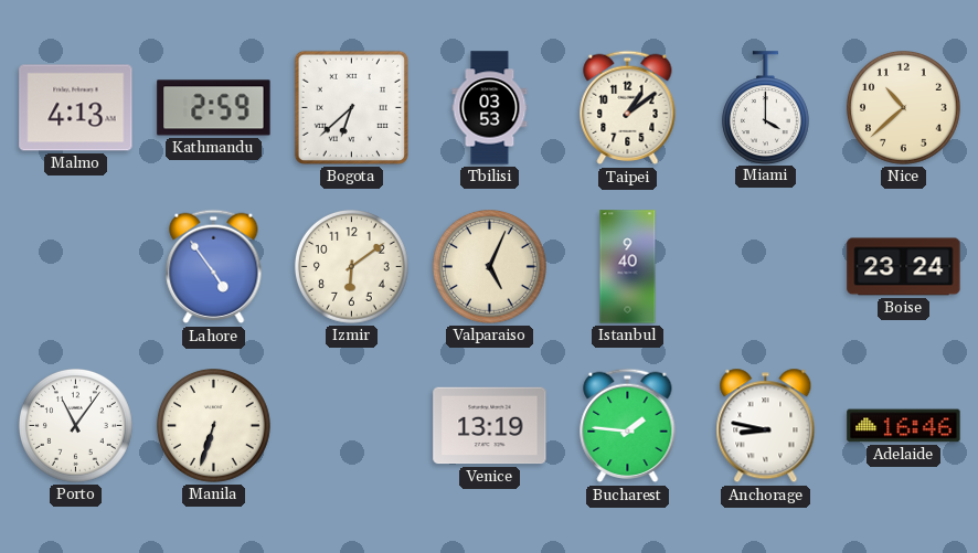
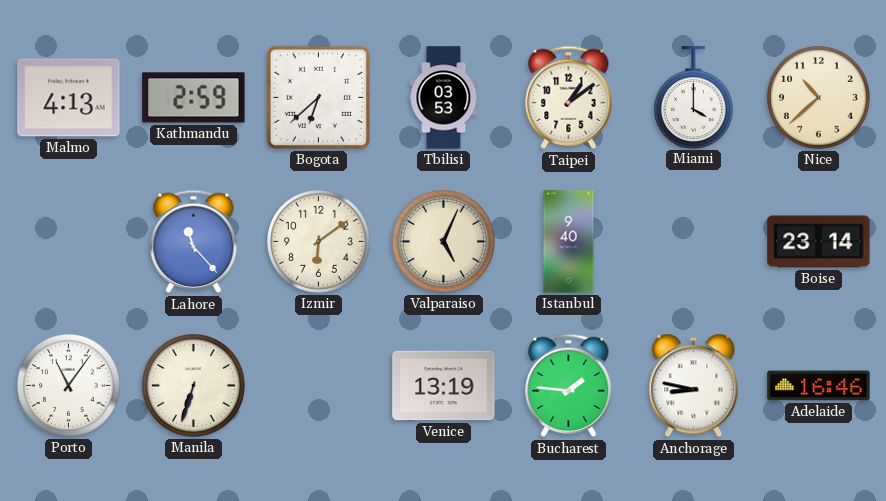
Lahore: 4:54 -> 11:23 (194, 242)
Boise: 23:24 -> 23:14 (819, 242)
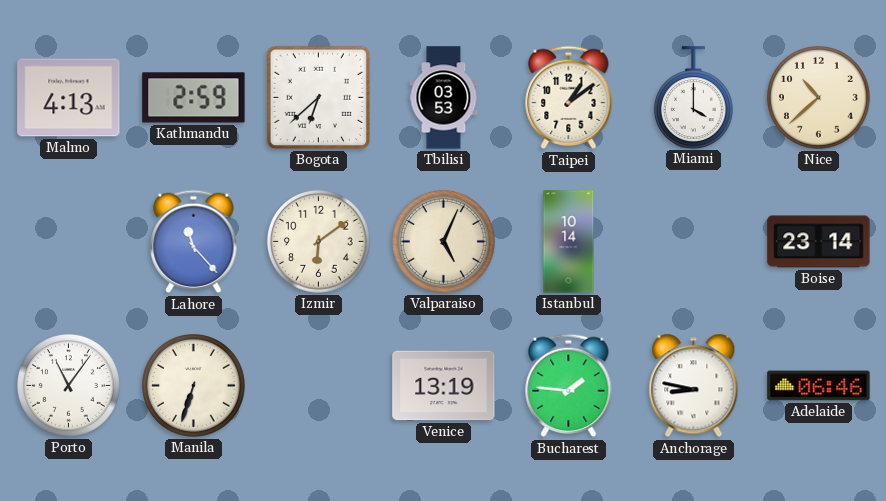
Istanbul: 9:40 -> 10:14 (569, 242)
Adelaide: 16:46 -> 06:46 (819, 386)
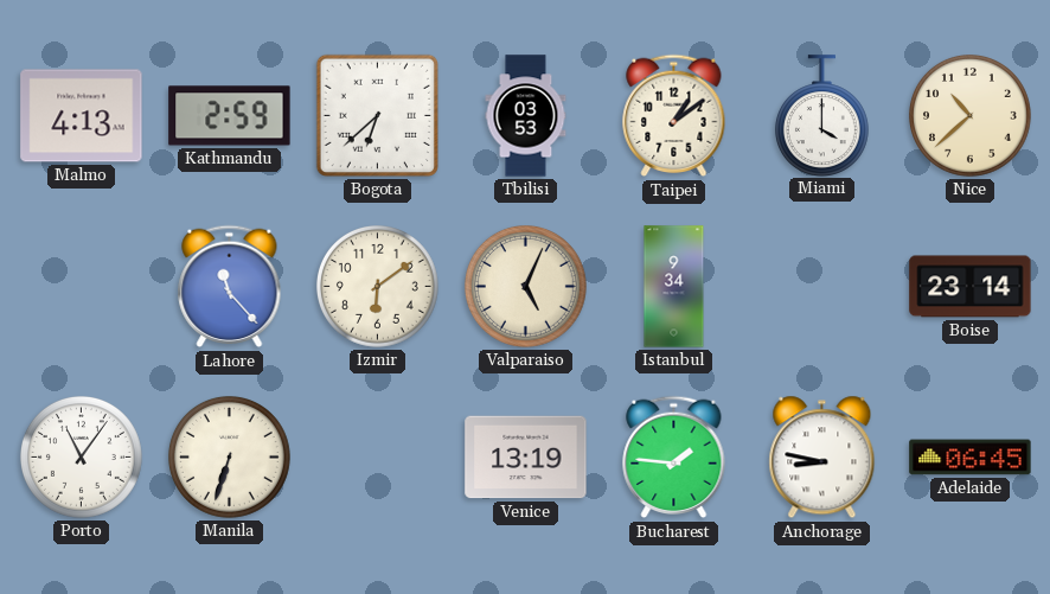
Istanbul: 10:14 -> 9:34 (674, 287)
Adelaide: 06:46 -> 06:45 (971, 458)
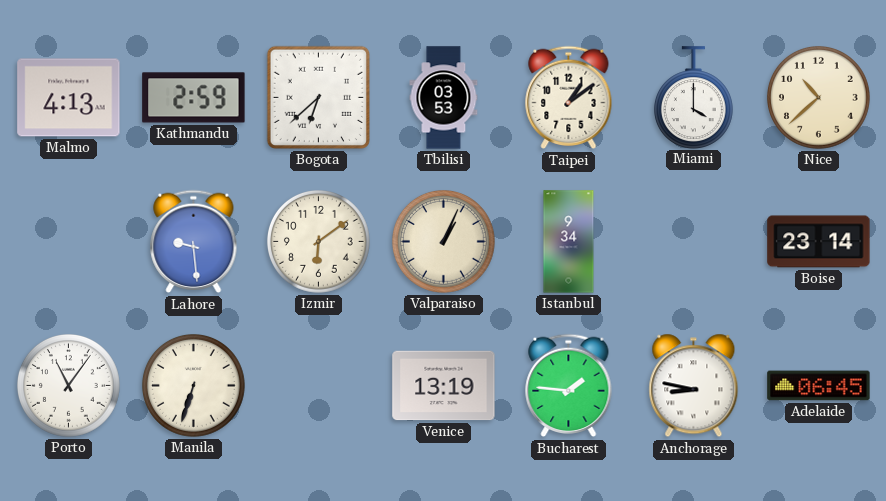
Lahore: 11:23 -> 9:29 (194, 242)
Valparaiso: 5:04 -> 1:04 (444, 242)
